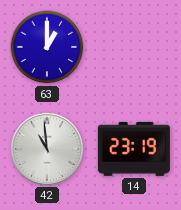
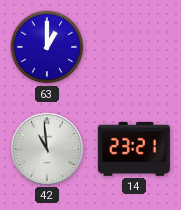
14: 23:19 -> 23:21 (134, 149)
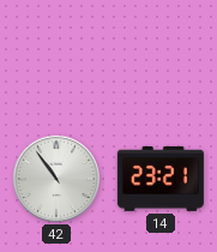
63: 1:00 -> none (47, 47)
42: 10:59 -> 10:54 (56, 179)
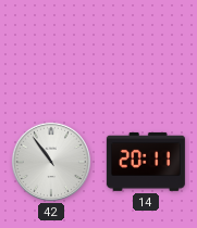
14: 23:21 -> 20:11 (146, 162)
